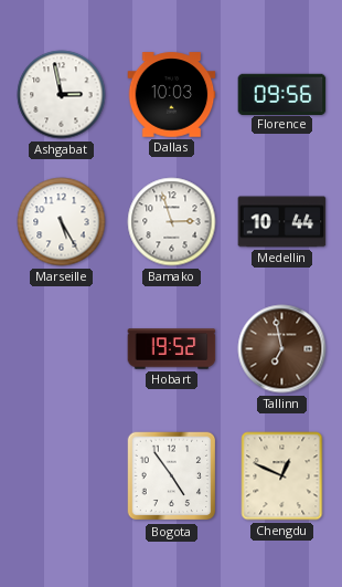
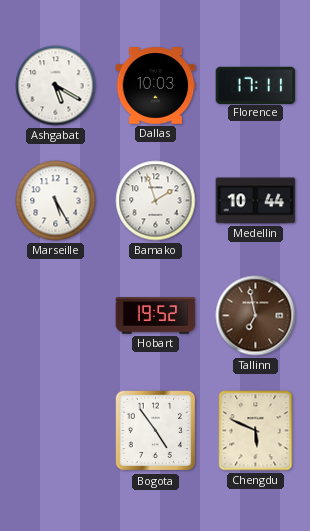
Ashgabat: 2:58 -> 5:20 (56, 86)
Florence: 09:56 -> 17:11 (256, 85)
Bamako: 2:57 -> 1:57 (156, 201)
Chengdu: 12:49 -> 5:49 (256, 431)
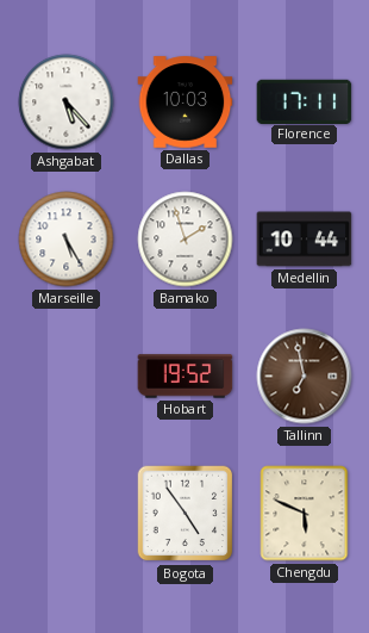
Ashgabat: 5:20 -> 5:23 (67, 103)
